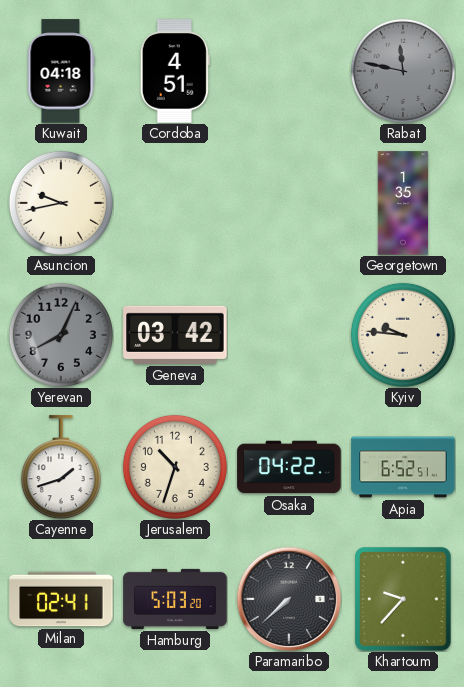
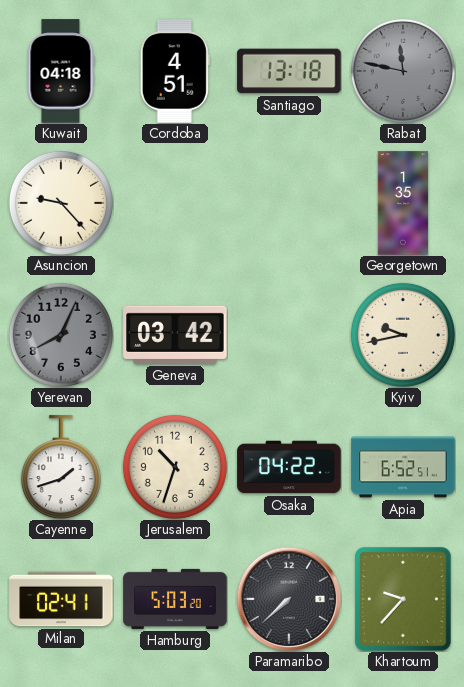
Santiago: none -> 13:18 (289, 71)
Asuncion: 9:43 -> 9:23 (61, 203)
Kyiv: 9:46 -> 9:43 (403, 335)
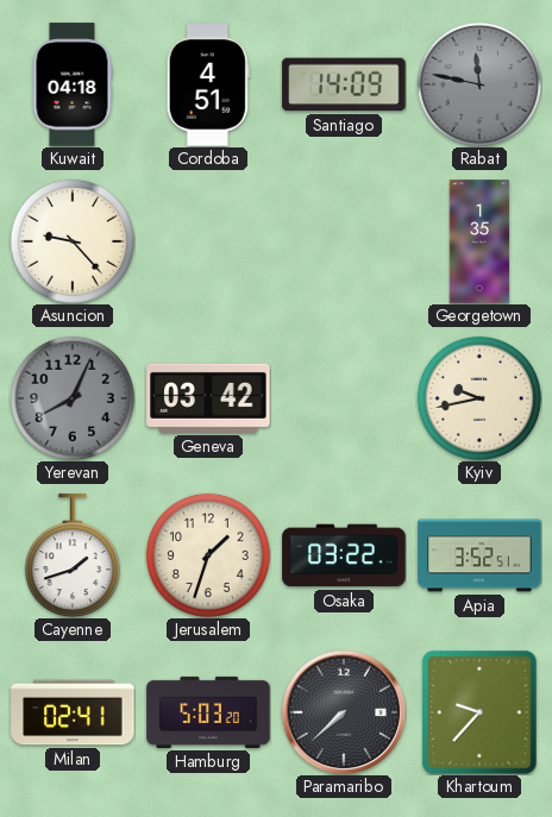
Santiago: 13:18 -> 14:09 (344, 84)
Jerusalem: 10:33 -> 1:33 (208, 555)
Osaka: 04:22 -> 03:22 (344, 555)
Apia: 6:52 -> 3:52 (479, 555)
